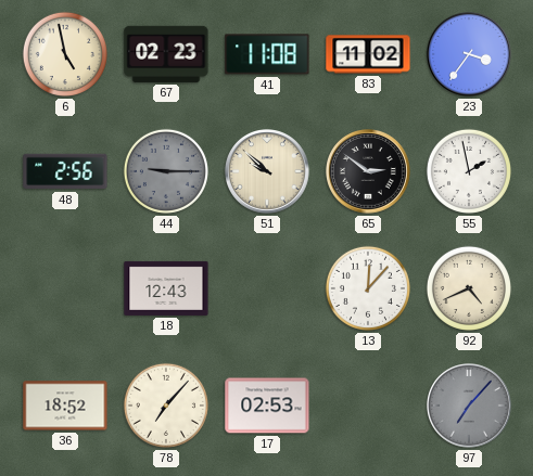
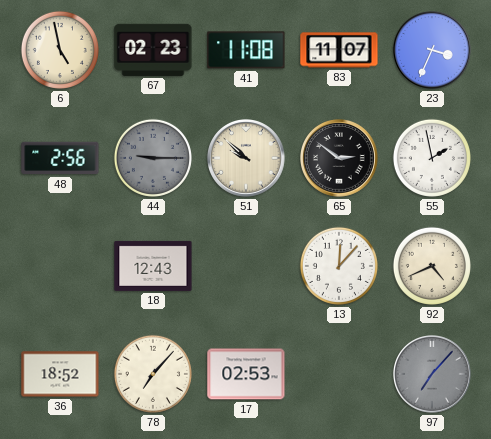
83: 11:02 -> 11:07 (339, 50)
23: 3:36 -> 3:34 (433, 51)
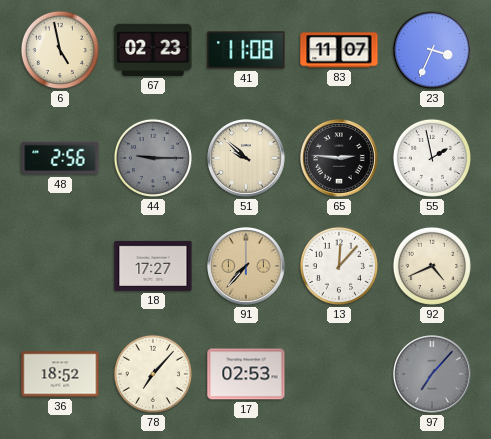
65: 2:51 -> 2:46 (340, 159)
18: 12:43 -> 17:27 (153, 266)
91: none -> 7:37 (247, 267)
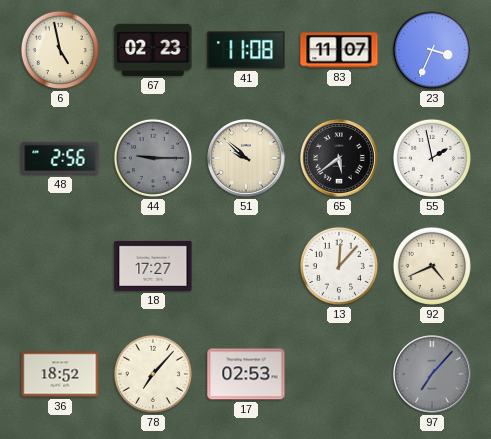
65: 2:46 -> 5:39 (340, 159)
91: 7:37 -> none (247, 267)
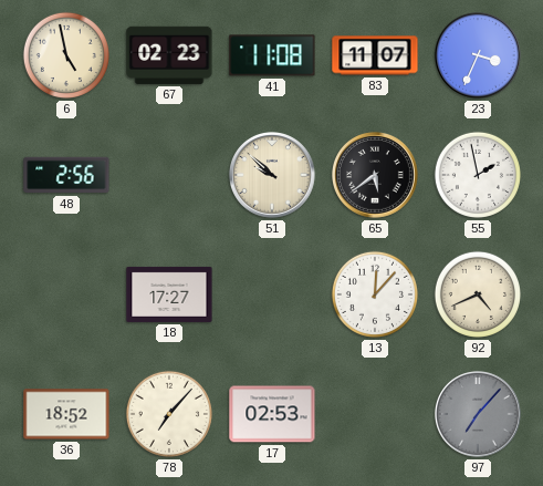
44: 9:15 -> none (153, 158)
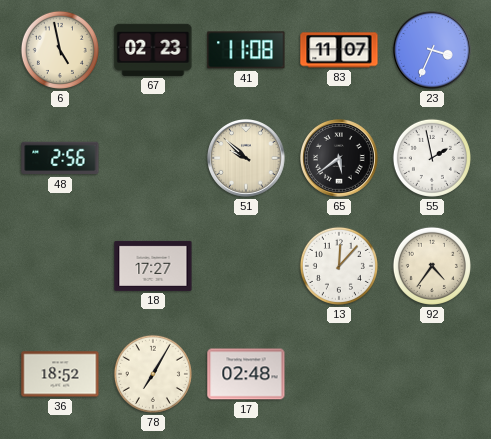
92: 4:41 -> 4:36 (432, 266)
78: 7:07 -> 7:05 (153, 374)
17: 02:53 -> 02:48 (246, 374)
97: 7:07 -> none (479, 415)
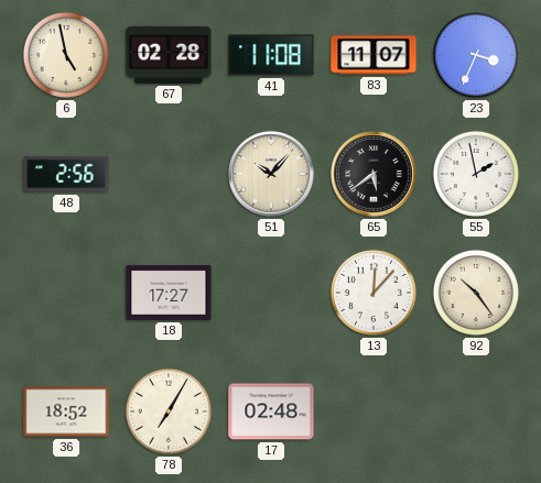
67: 02:23 -> 02:28 (169, 55)
51: 9:52 -> 10:07 (272, 175)
92: 4:36 -> 10:24 (476, 293)
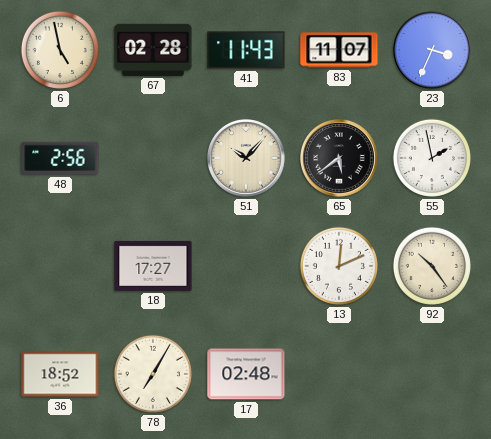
41: 11:08 -> 11:43 (246, 50)
13: 12:07 -> 12:11 (339, 266)
